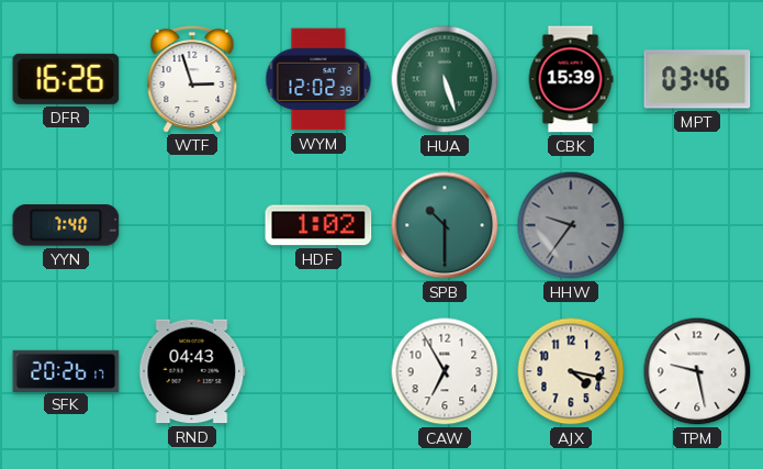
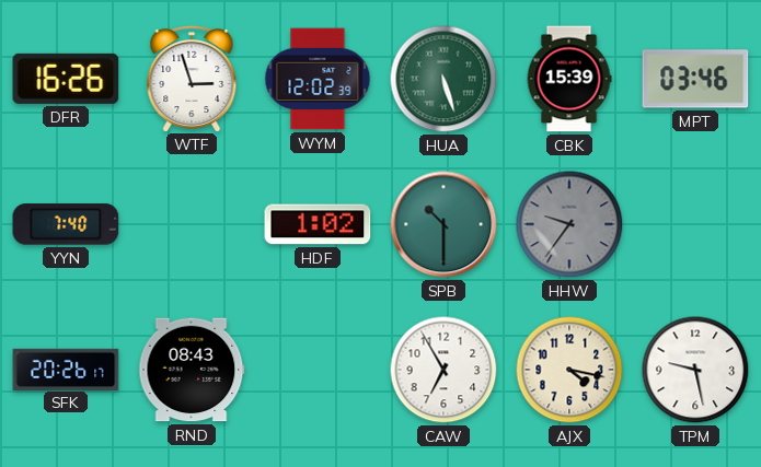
RND: 04:43 -> 08:43 (192, 370)
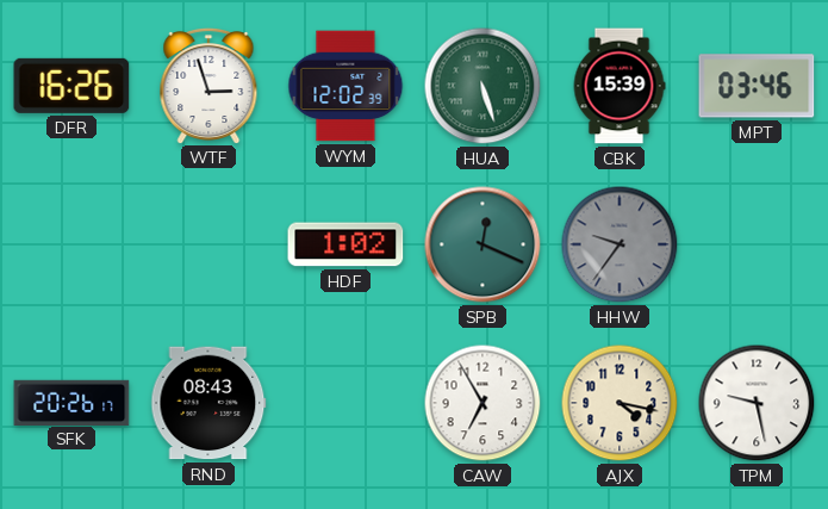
YYN: 7:40 -> none (66, 224)
SPB: 10:30 -> 12:19 (483, 244)
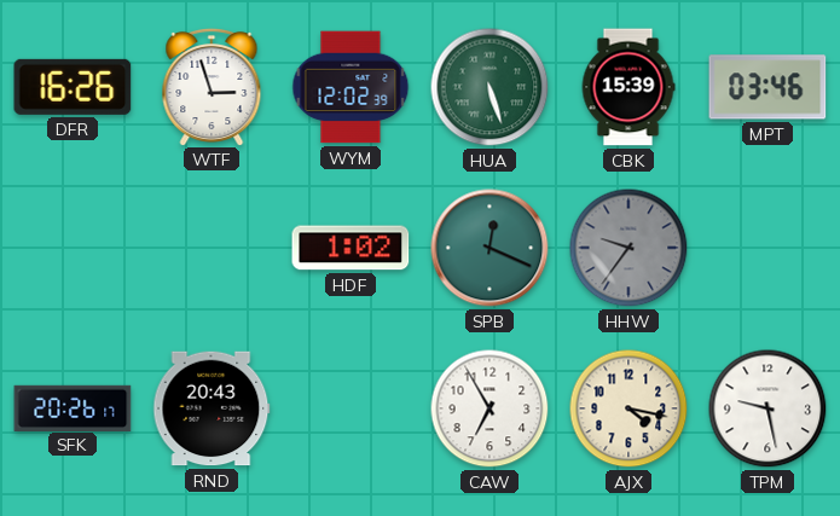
RND: 08:43 -> 20:43 (212, 408)
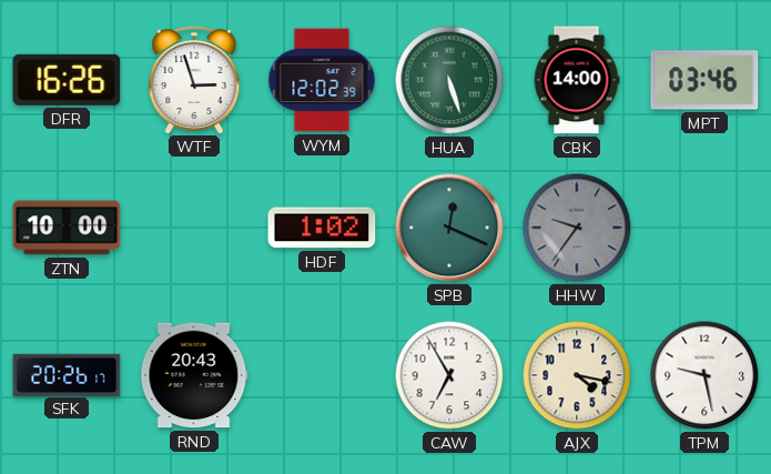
CBK: 15:39 -> 14:00 (577, 80)
ZTN: none -> 10:00 (67, 228)
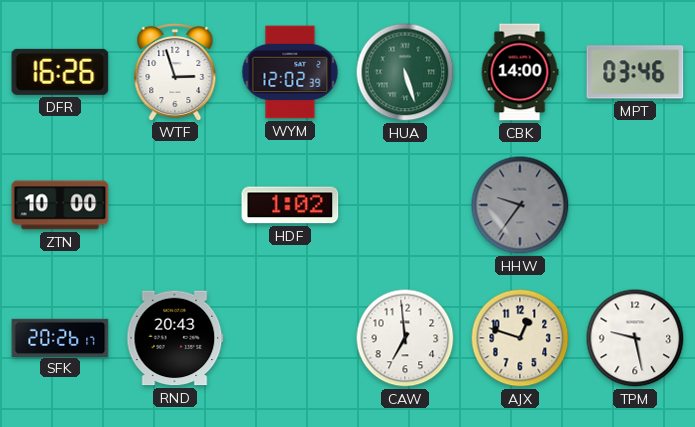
SPB: 12:19 -> none (449, 228)
CAW: 6:55 -> 6:59 (405, 338)
AJX: 4:17 -> 12:48 (520, 338)
